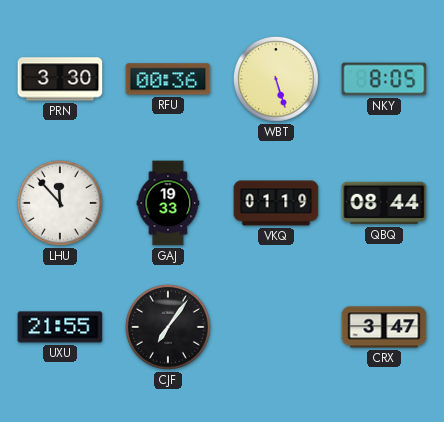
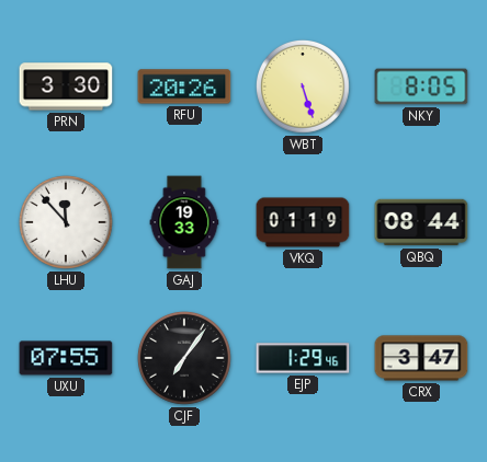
RFU: 00:36 -> 20:26 (184, 86)
UXU: 21:55 -> 07:55 (66, 358)
EJP: none -> 1:29 (303, 358)
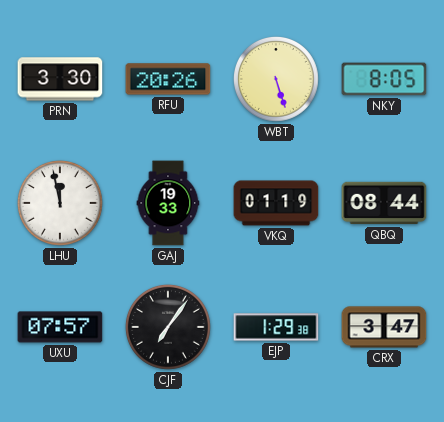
LHU: 11:53 -> 11:58 (60, 203)
UXU: 07:55 -> 07:57 (60, 327)
EJP: 1:29:46 -> 1:29:38 (276, 327)
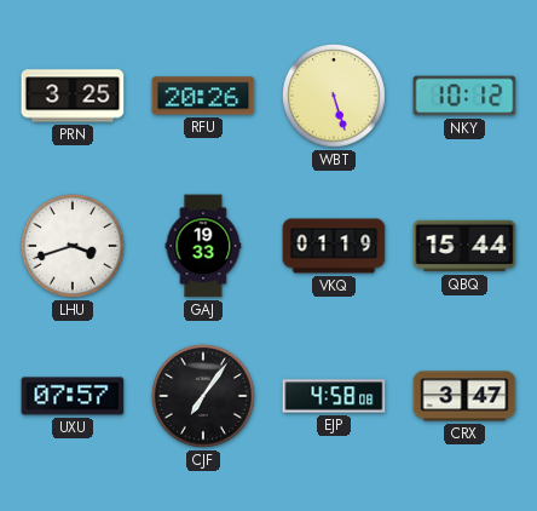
PRN: 3:30 -> 3:25 (73, 96)
NKY: 8:05 -> 10:12 (464, 96)
LHU: 11:58 -> 3:42 (73, 246)
QBQ: 08:44 -> 15:44 (464, 246)
EJP: 1:29 -> 4:58 (334, 396)
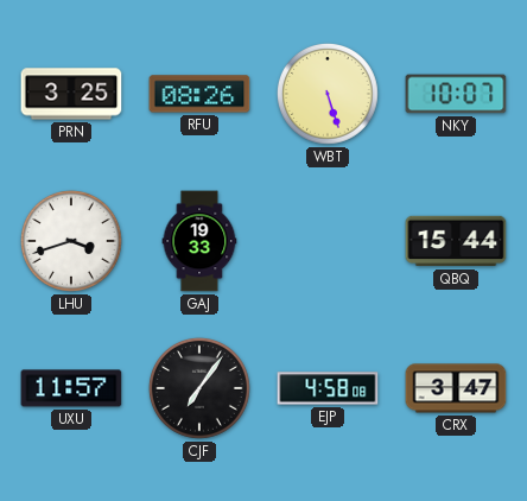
RFU: 20:26 -> 08:26 (199, 94)
NKY: 10:12 -> 10:07 (456, 94)
VKQ: 01:19 -> none (334, 246)
UXU: 07:57 -> 11:57 (71, 388)
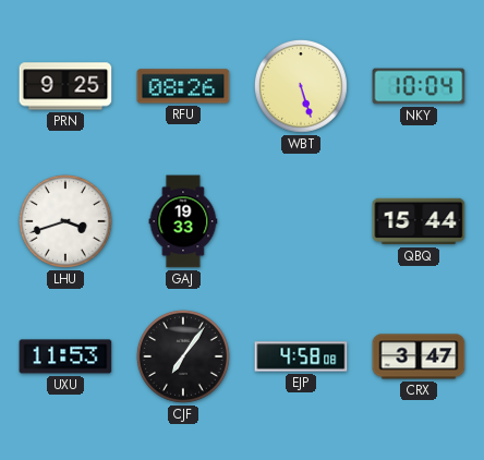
PRN: 3:25 -> 9:25 (65, 86)
NKY: 10:07 -> 10:04 (419, 86)
UXU: 11:57 -> 11:53 (65, 356)
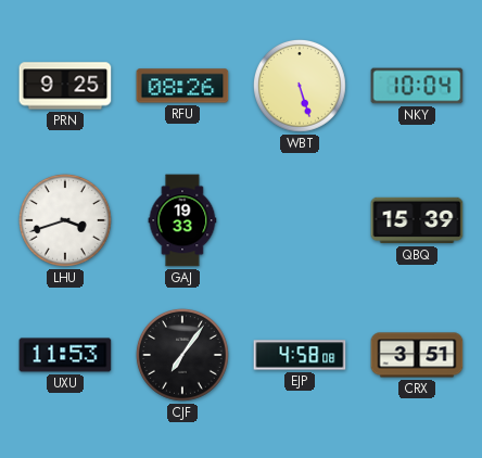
QBQ: 15:44 -> 15:39 (417, 220)
CRX: 3:47 -> 3:51 (417, 355)
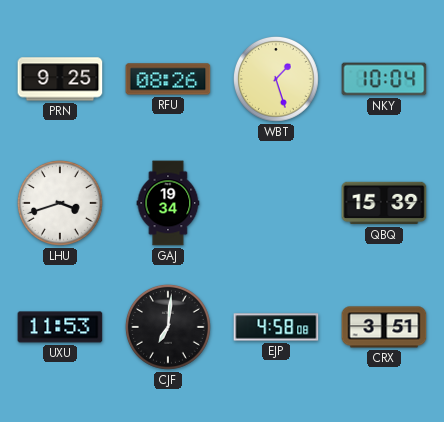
WBT: 5:27 -> 1:27 (276, 79)
GAJ: 19:33 -> 19:34 (168, 203)
CJF: 7:06 -> 7:01 (168, 327)
